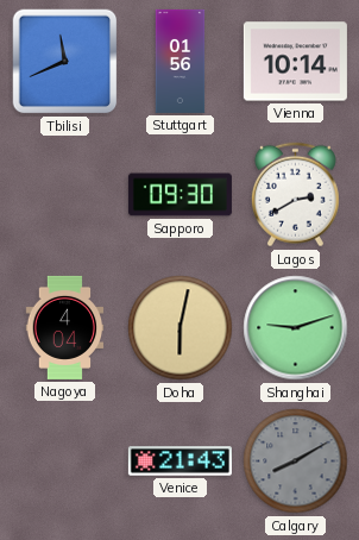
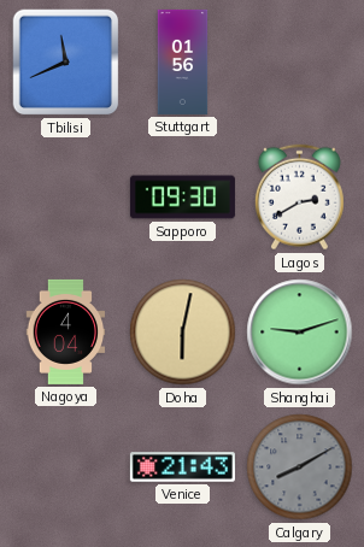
Vienna: 10:14 -> none (295, 62)
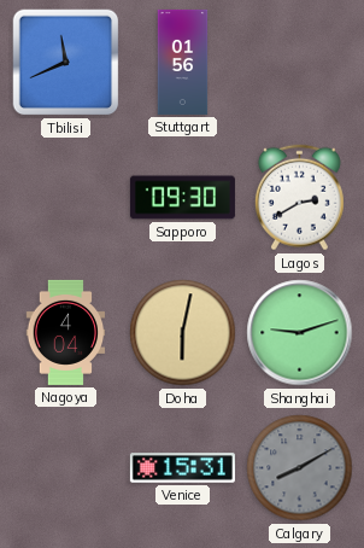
Venice: 21:43 -> 15:31 (182, 468)
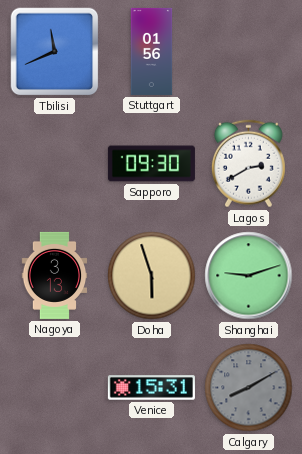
Nagoya: 4:04 -> 3:13 (55, 275)
Doha: 6:02 -> 5:57 (152, 276)
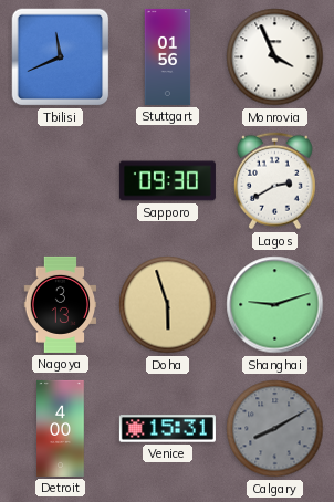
Monrovia: none -> 3:56 (275, 57)
Detroit: none -> 4:00 (61, 428)
